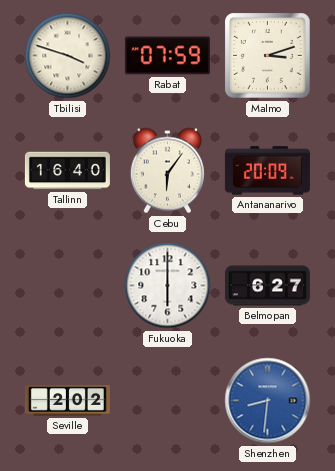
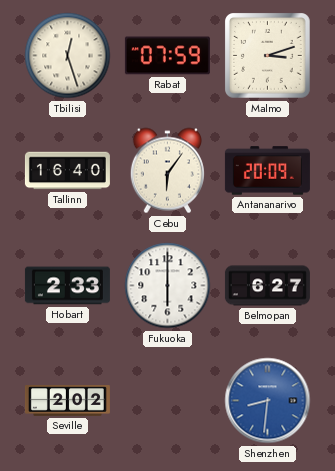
Tbilisi: 3:48 -> 12:27 (68, 56)
Hobart: none -> 2:33 (67, 286)
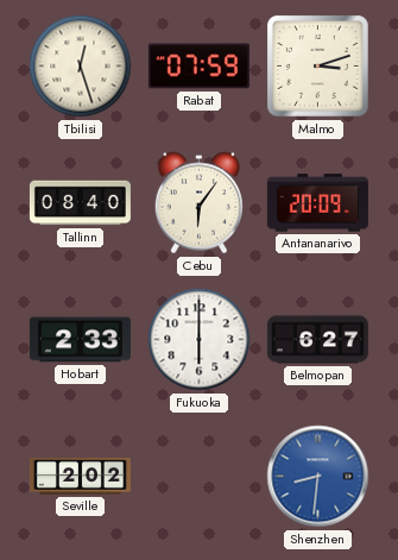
Tallinn: 16:40 -> 08:40 (80, 203)
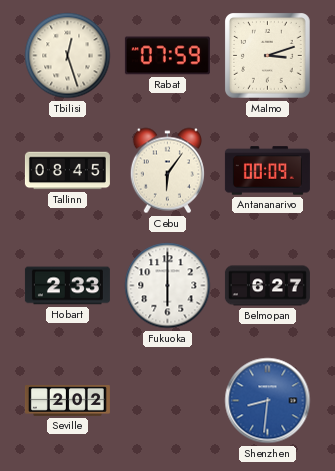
Tallinn: 08:40 -> 08:45 (67, 171)
Antananarivo: 20:09 -> 00:09 (267, 171)
